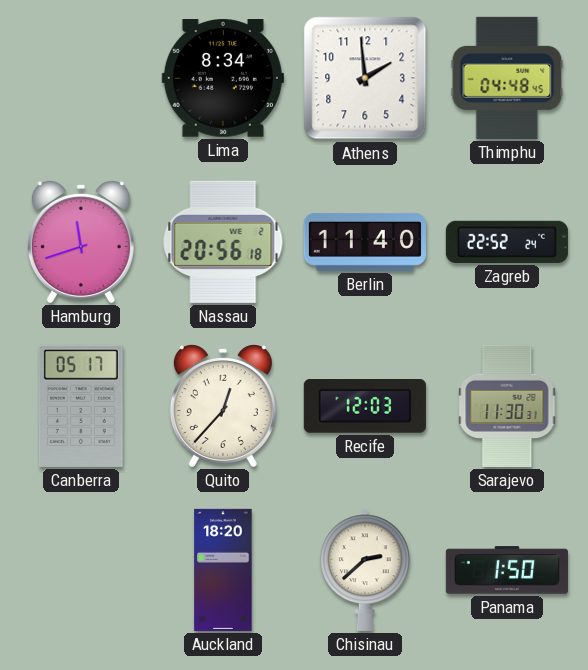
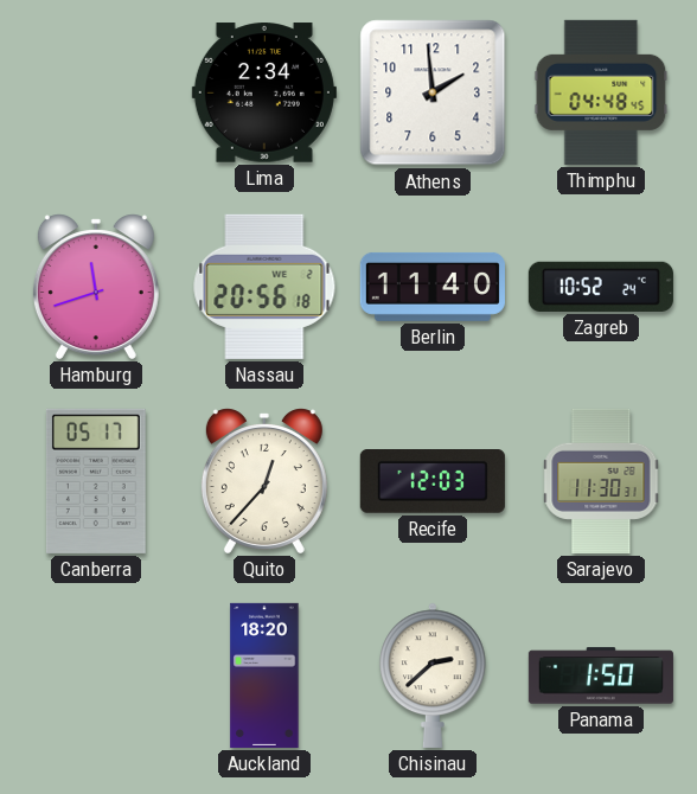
Lima: 8:34 -> 2:34 (264, 92)
Zagreb: 22:52 -> 10:52 (601, 287)
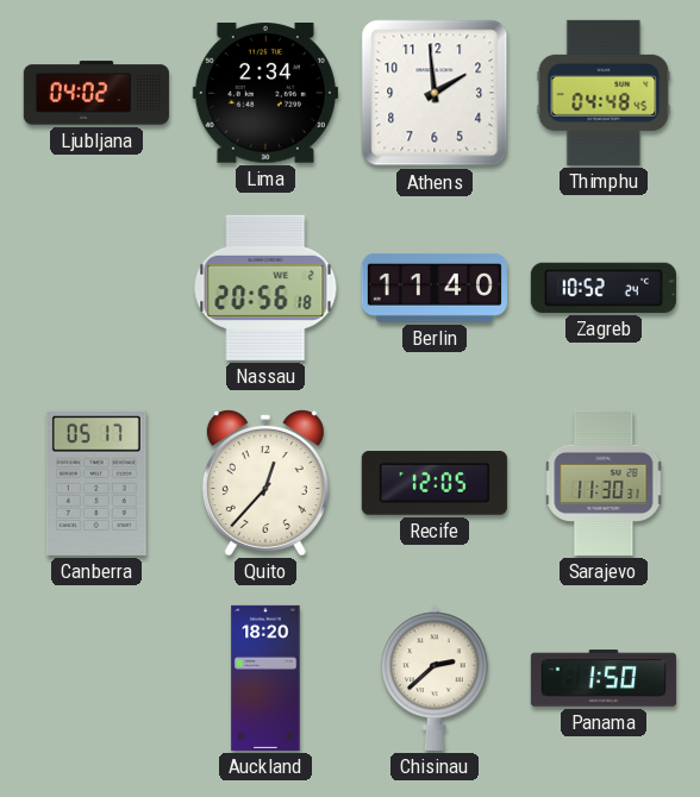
Ljubljana: none -> 04:02 (96, 93)
Hamburg: 11:42 -> none (96, 287)
Recife: 12:03 -> 12:05 (435, 484)
